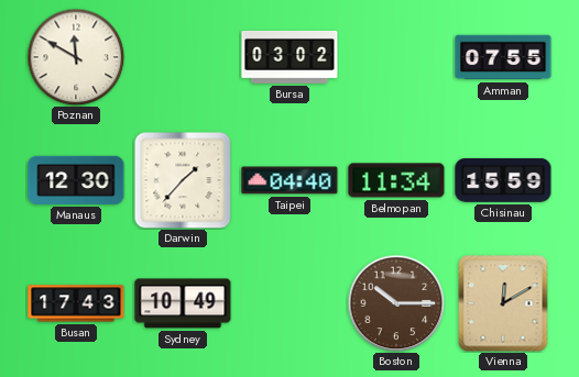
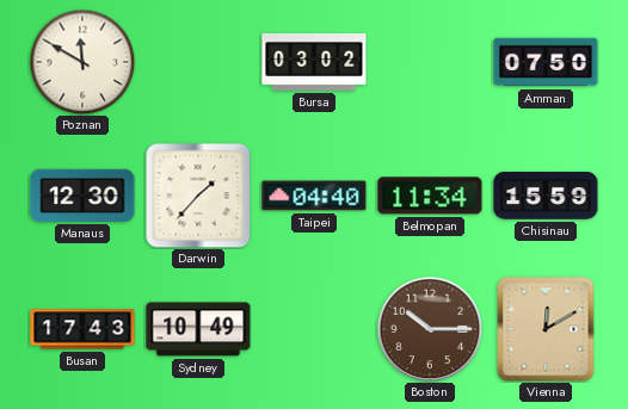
Amman: 07:55 -> 07:50 (546, 62)
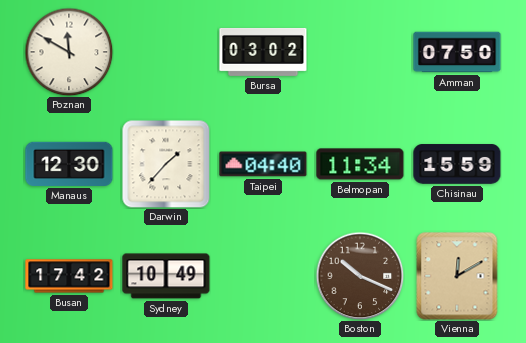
Busan: 17:43 -> 17:42 (69, 276)
Boston: 10:15 -> 10:19 (360, 276)
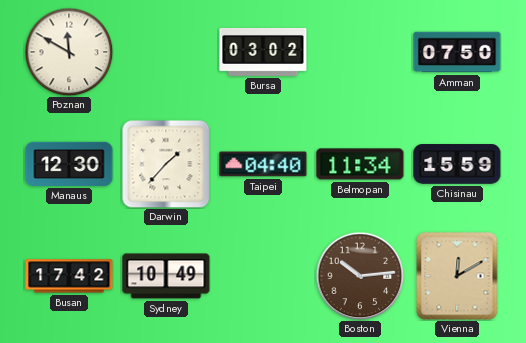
Boston: 10:19 -> 10:14 (360, 276)
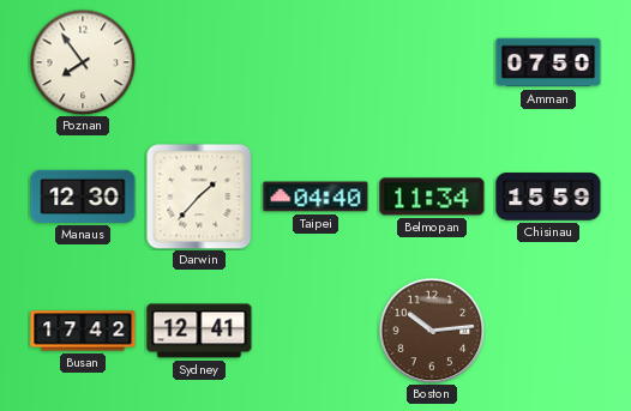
Poznan: 11:50 -> 7:54 (83, 62)
Bursa: 03:02 -> none (263, 52)
Sydney: 10:49 -> 12:41 (199, 331)
Vienna: 12:10 -> none (457, 276)
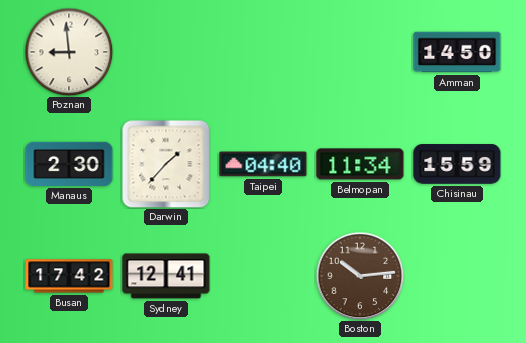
Poznan: 7:54 -> 8:59 (69, 52)
Amman: 07:50 -> 14:50 (457, 52)
Manaus: 12:30 -> 2:30 (69, 164)
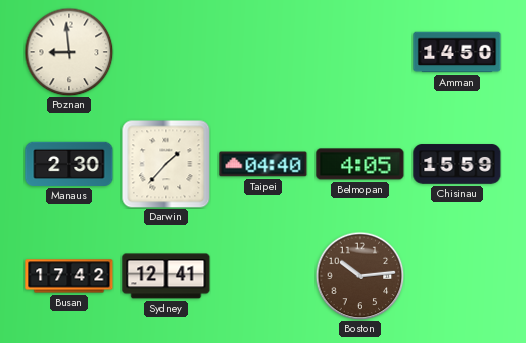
Belmopan: 11:34 -> 4:05 (360, 164)
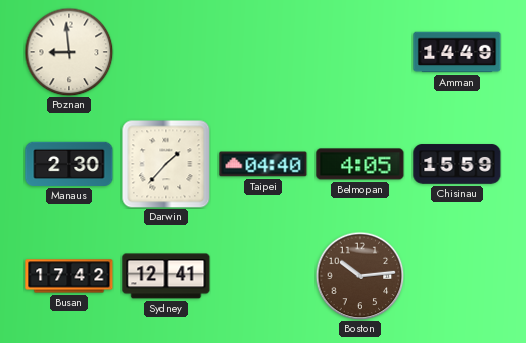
Amman: 14:50 -> 14:49 (457, 52)
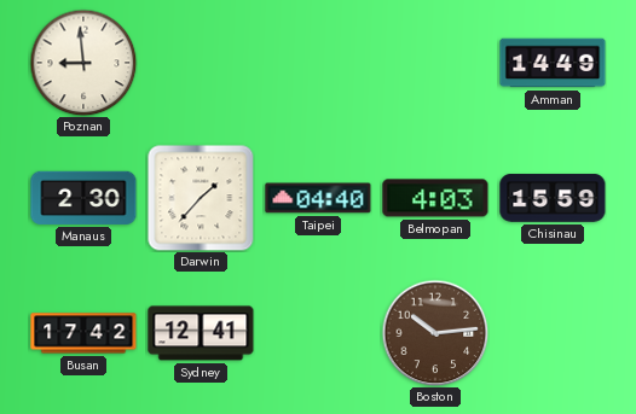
Belmopan: 4:05 -> 4:03 (435, 198)
